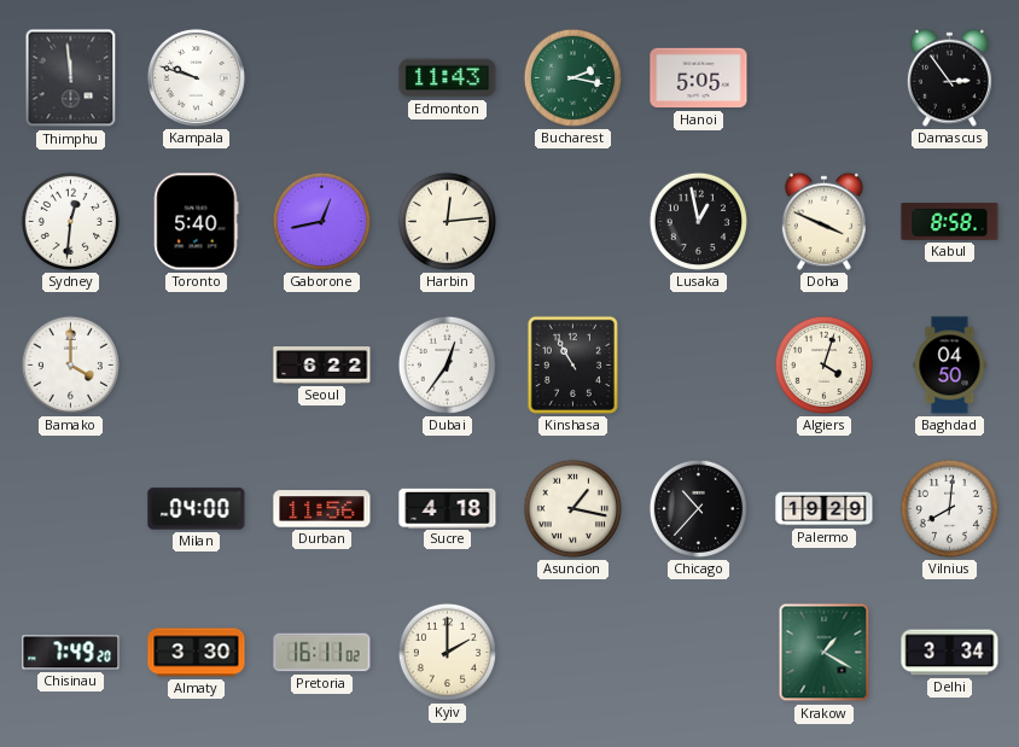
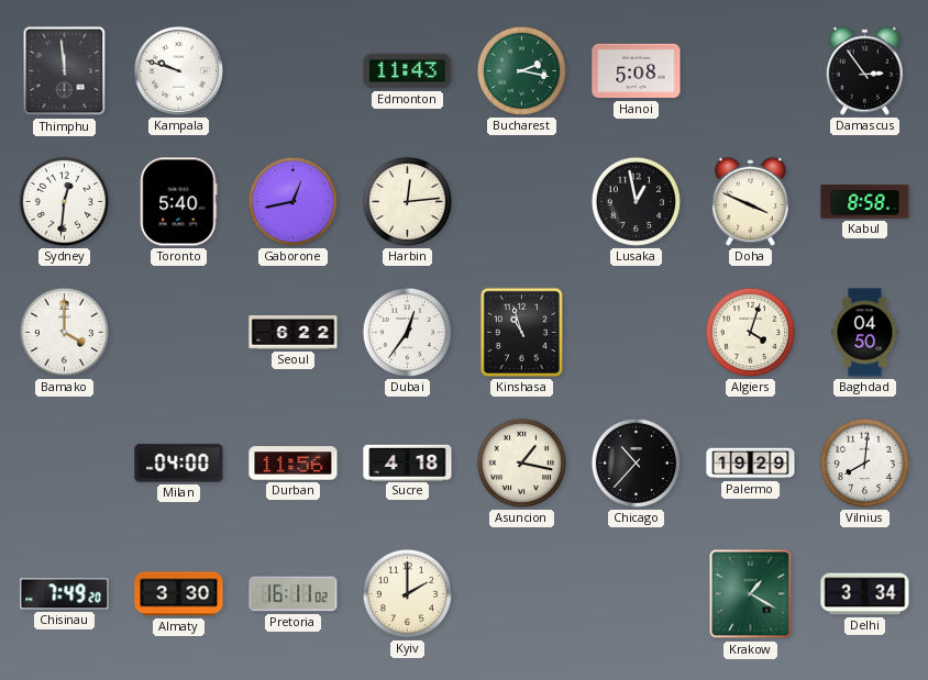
Hanoi: 5:05 -> 5:08 (637, 71)
Kinshasa: 10:55 -> 10:57 (521, 332)
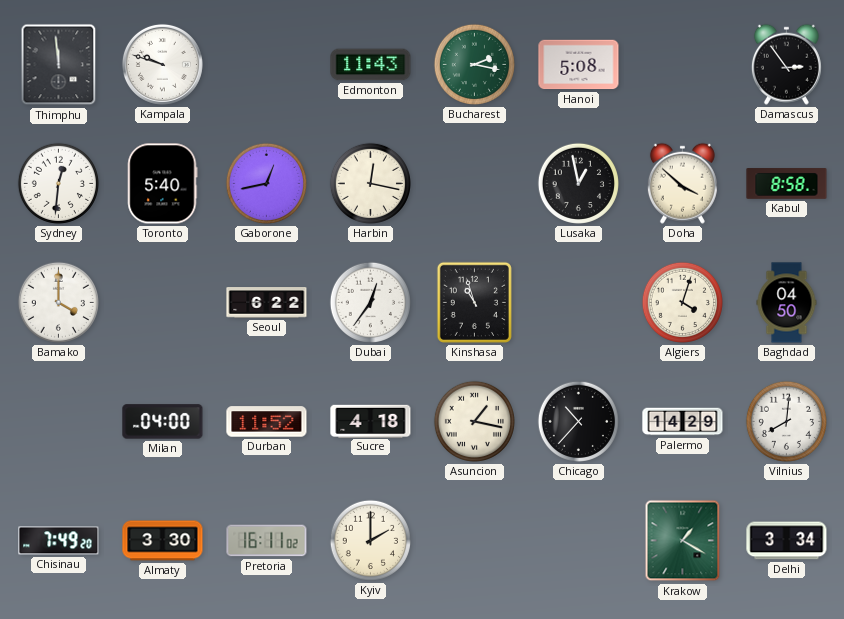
Harbin: 12:14 -> 12:17 (370, 183)
Doha: 3:49 -> 3:52 (682, 183)
Durban: 11:56 -> 11:52 (267, 422)
Palermo: 19:29 -> 14:29 (683, 422)
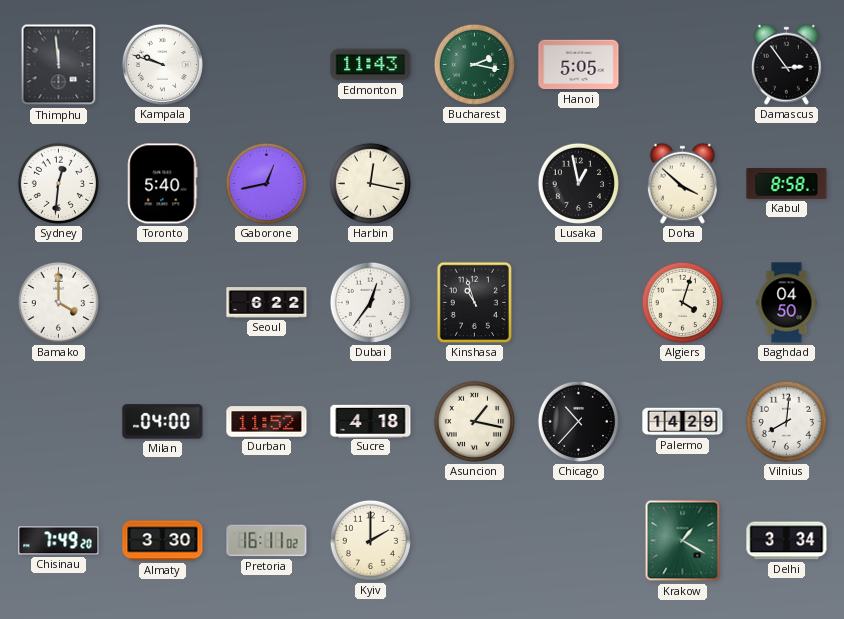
Hanoi: 5:08 -> 5:05 (579, 65)
